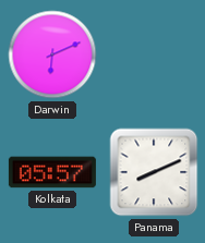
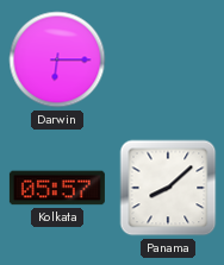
Darwin: 6:11 -> 6:15 (57, 59)
Panama: 8:11 -> 8:08 (168, 188)
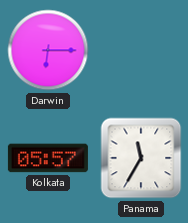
Panama: 8:08 -> 11:35 (141, 158)
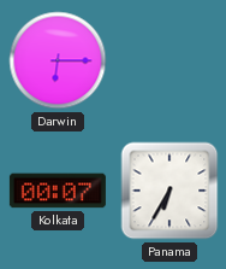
Kolkata: 05:57 -> 00:07 (58, 191)
Panama: 11:35 -> 6:35 (169, 191)
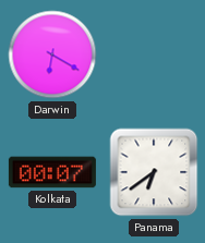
Darwin: 6:15 -> 6:20 (52, 54)
Panama: 6:35 -> 6:39 (154, 172)
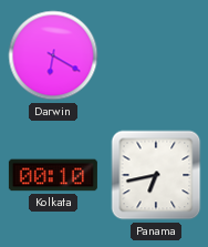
Kolkata: 00:07 -> 00:10 (53, 175)
Panama: 6:39 -> 6:43 (156, 175)
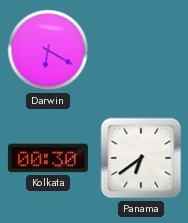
Kolkata: 00:10 -> 00:30 (48, 158)
Panama: 6:43 -> 6:39 (141, 158)
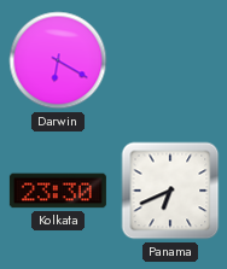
Kolkata: 00:30 -> 23:30 (58, 191)
Panama: 6:39 -> 6:41 (170, 191)
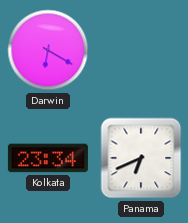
Kolkata: 23:30 -> 23:34 (48, 158)
